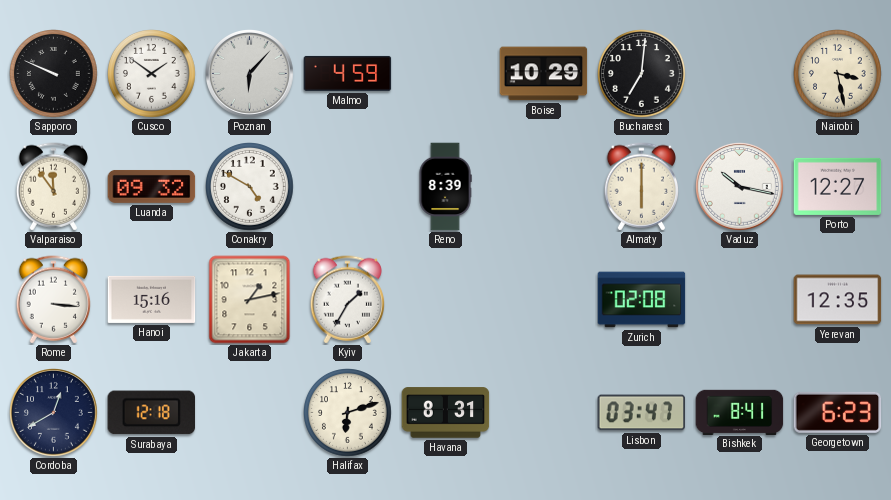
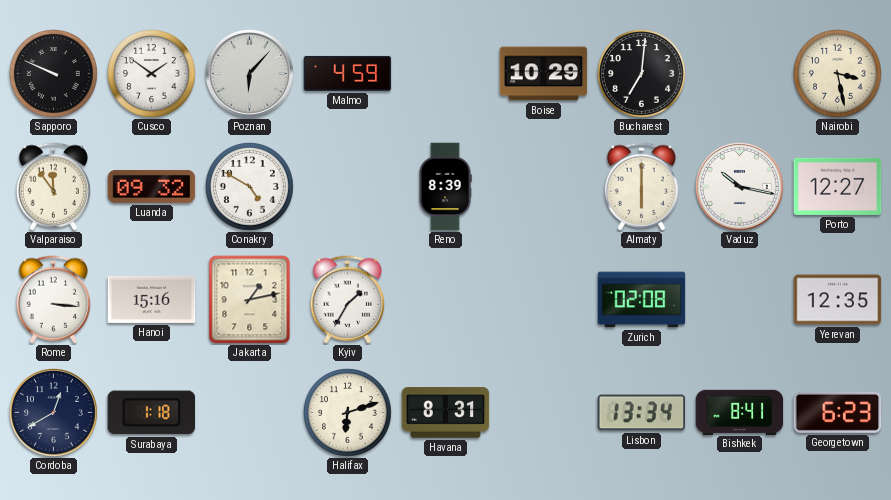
Surabaya: 12:18 -> 1:18 (152, 413)
Lisbon: 03:47 -> 13:34 (642, 413)
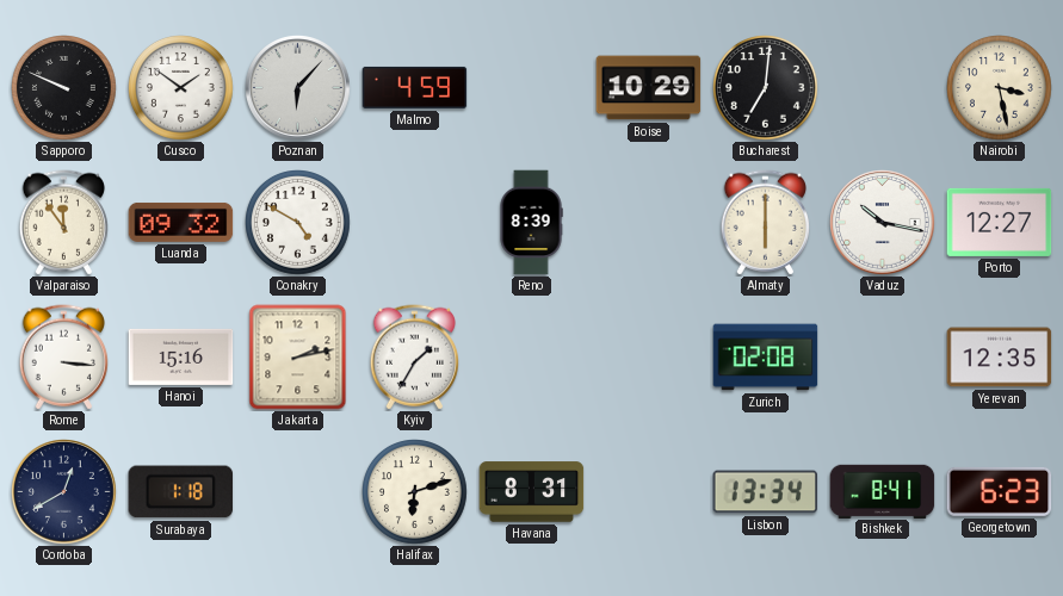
Jakarta: 1:13 -> 2:13 (298, 358)
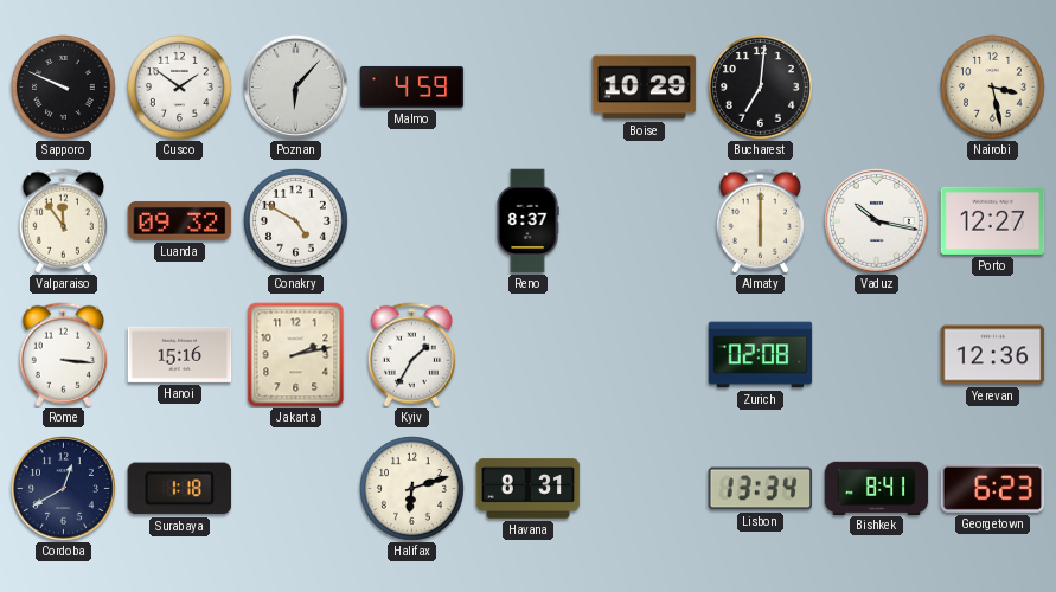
Reno: 8:39 -> 8:37 (527, 221)
Yerevan: 12:35 -> 12:36 (993, 355)
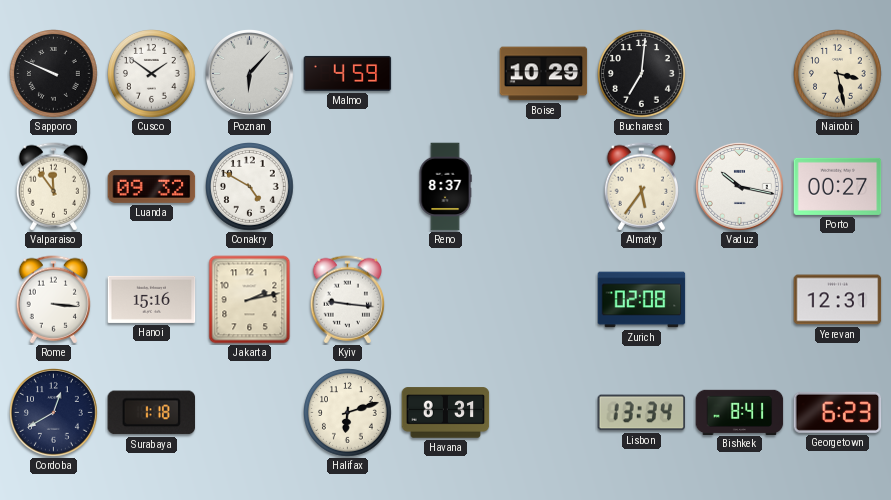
Almaty: 6:00 -> 5:36 (641, 187)
Porto: 12:27 -> 00:27 (838, 186)
Kyiv: 1:35 -> 9:16 (347, 300)
Yerevan: 12:36 -> 12:31 (838, 300)
